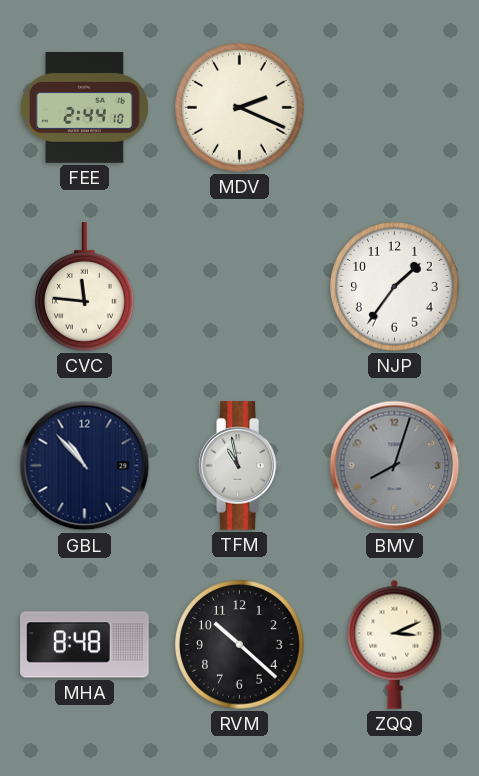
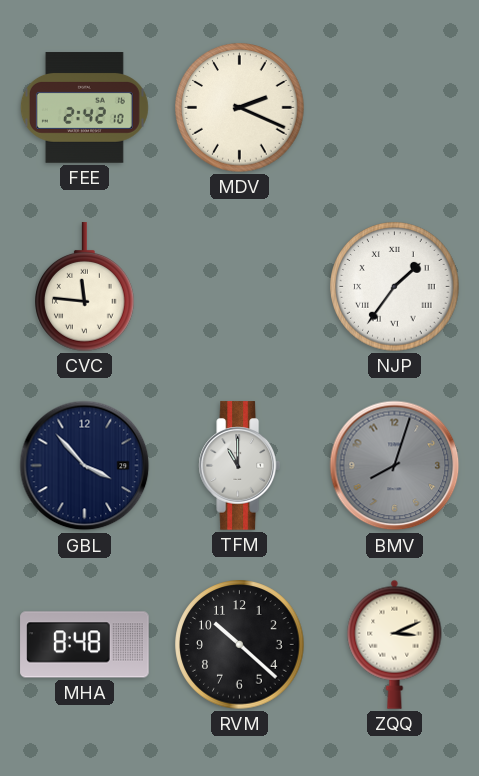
FEE: 2:44 -> 2:42 (84, 108)
NJP numerals: Arabic -> Roman (395, 287)
GBL: 10:53 -> 3:53 (85, 466)
TFM: 10:58 -> 11:00 (239, 466)
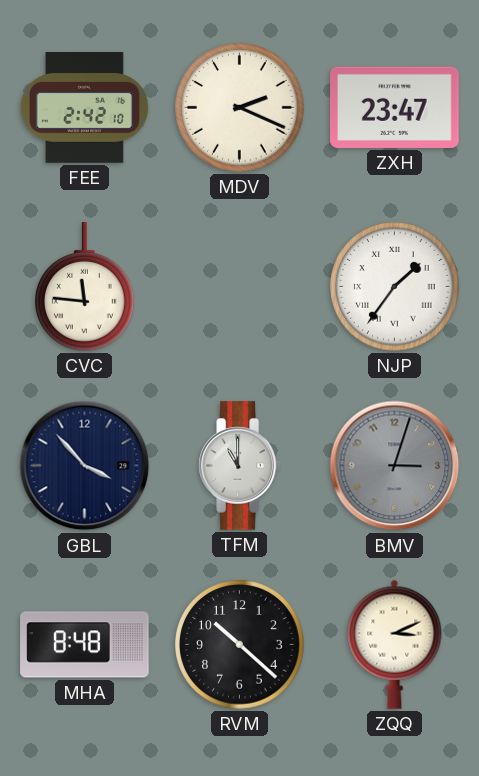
ZXH: none -> 23:47 (395, 107)
BMV: 8:03 -> 3:03 (395, 466)
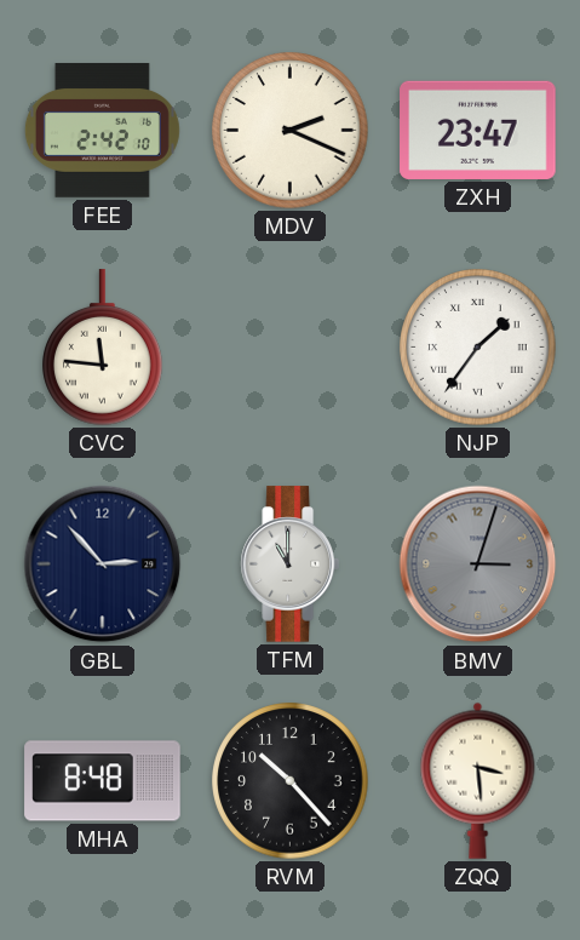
GBL: 3:53 -> 2:53 (103, 564)
RVM: 10:22 -> 10:23 (291, 781)
ZQQ: 3:11 -> 3:29 (478, 780)
